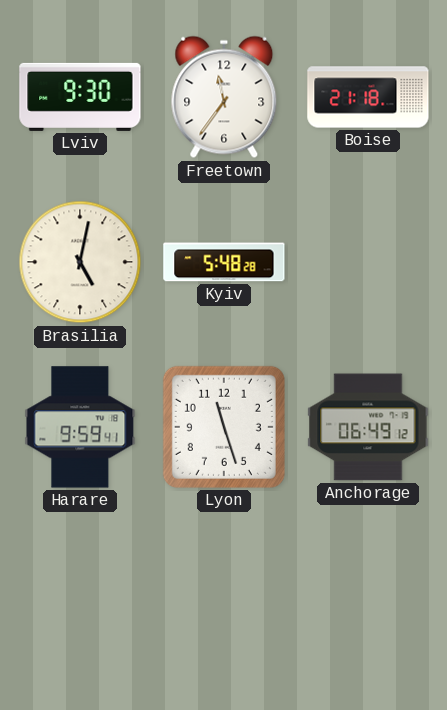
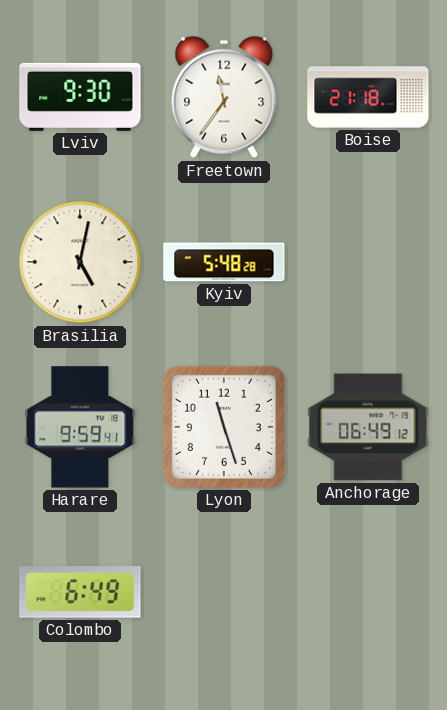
Colombo: none -> 6:49 (80, 593)
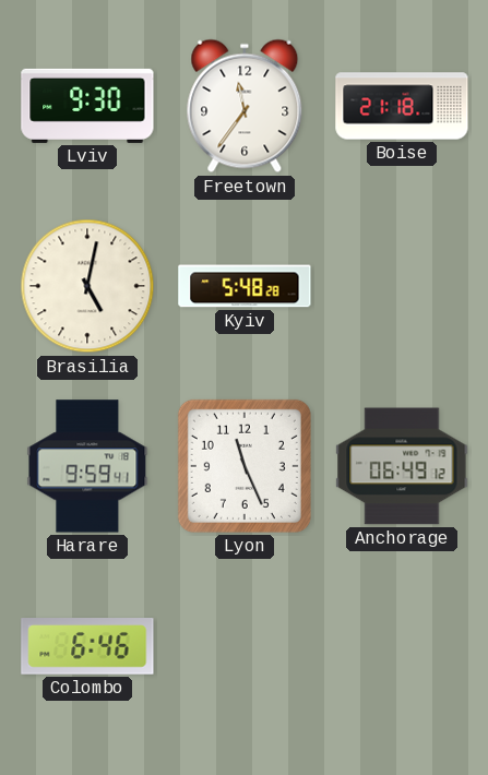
Lyon: 11:27 -> 11:26 (245, 466)
Colombo: 6:49 -> 6:46 (87, 647)
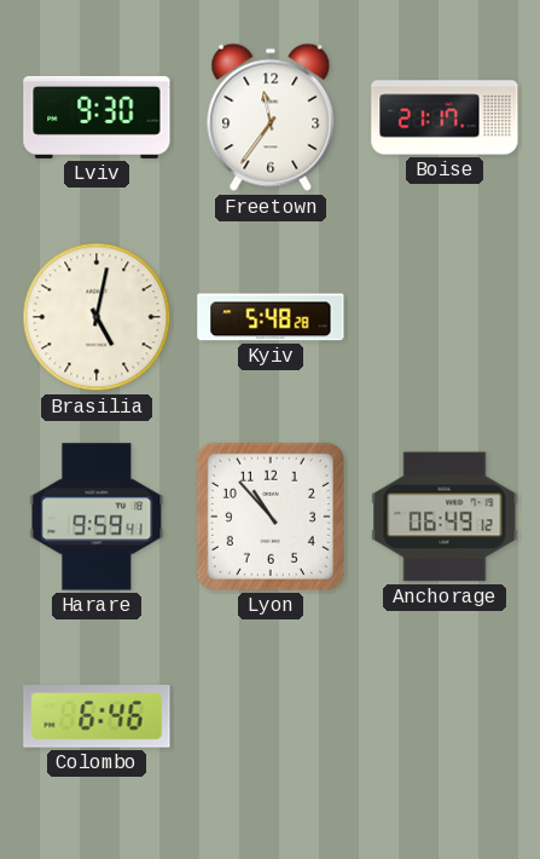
Boise: 21:18 -> 21:17 (445, 117)
Lyon: 11:26 -> 10:53 (271, 517)
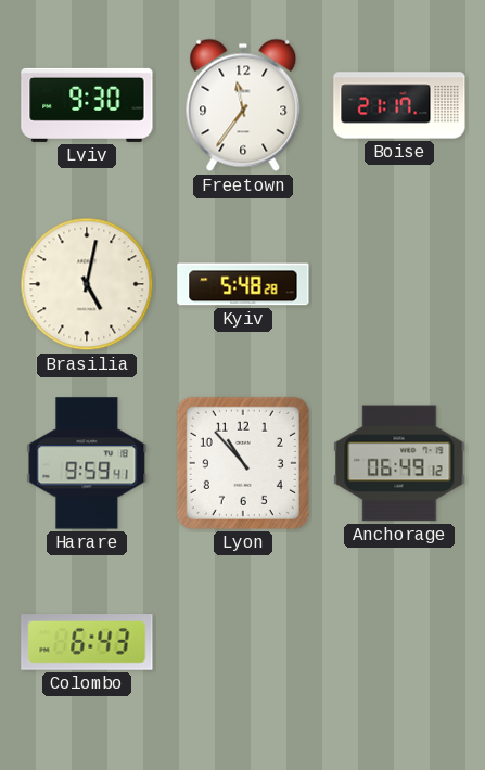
Colombo: 6:46 -> 6:43 (87, 643)
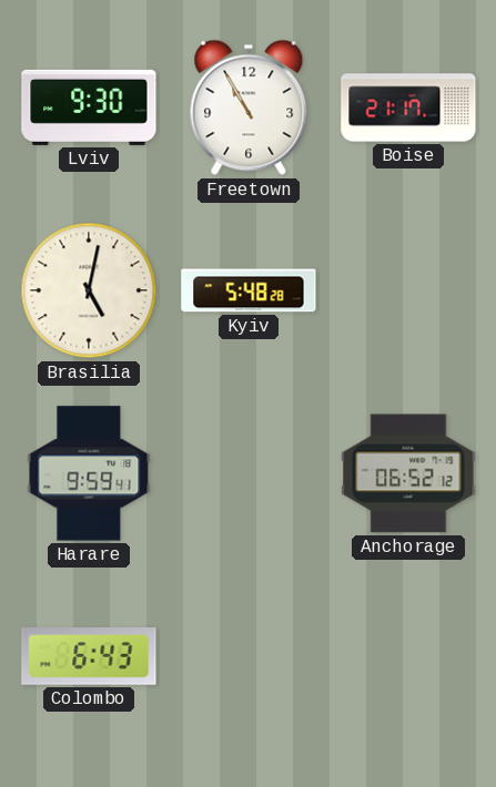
Freetown: 11:36 -> 10:55 (249, 108)
Lyon: 10:53 -> none (243, 463)
Anchorage: 06:49 -> 06:52 (408, 473)
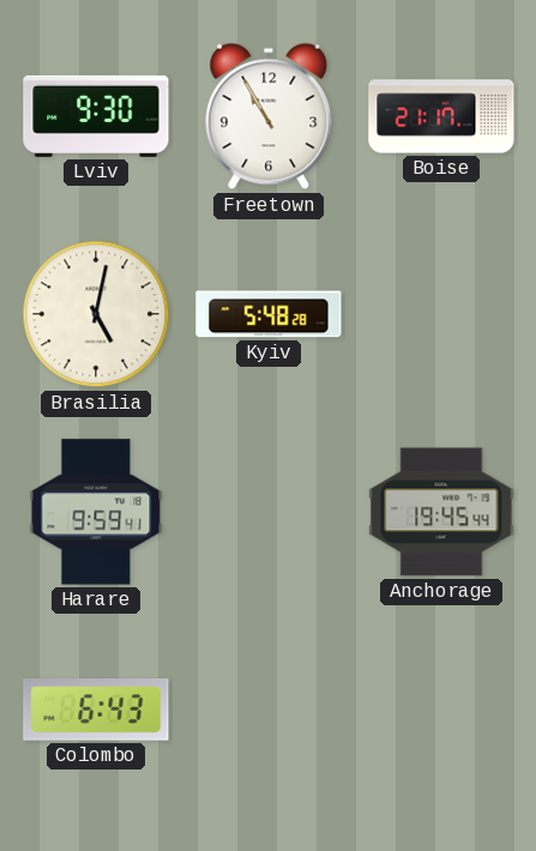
Anchorage: 06:52 -> 19:45 (441, 512)
